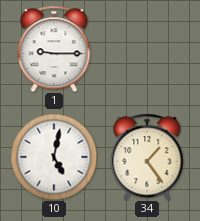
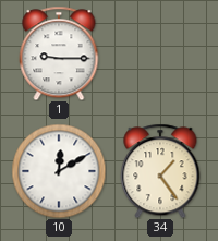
10: 5:02 -> 12:10 (59, 171)
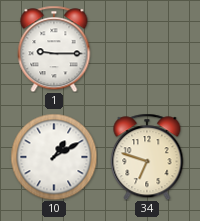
10: 12:10 -> 1:10 (54, 157)
34: 1:24 -> 6:48 (147, 157)
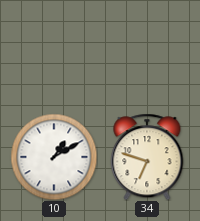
1: 9:15 -> none (54, 49)
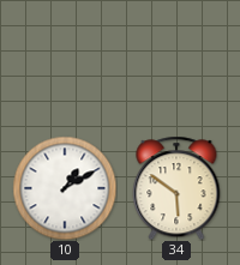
34: 6:48 -> 5:51 (176, 188)
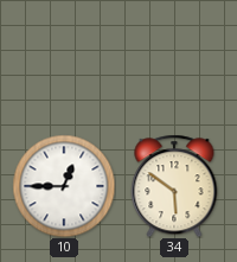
10: 1:10 -> 12:45 (64, 186)
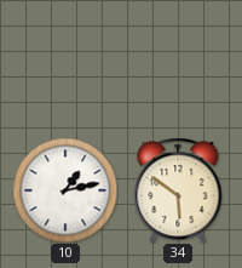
10: 12:45 -> 1:13 (65, 190)
